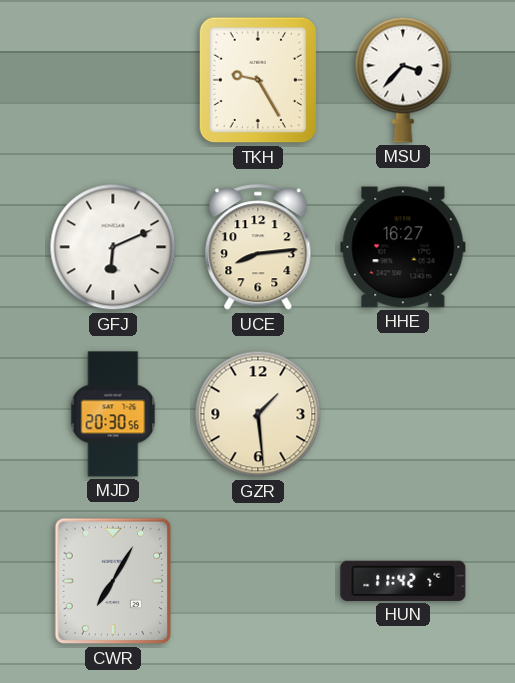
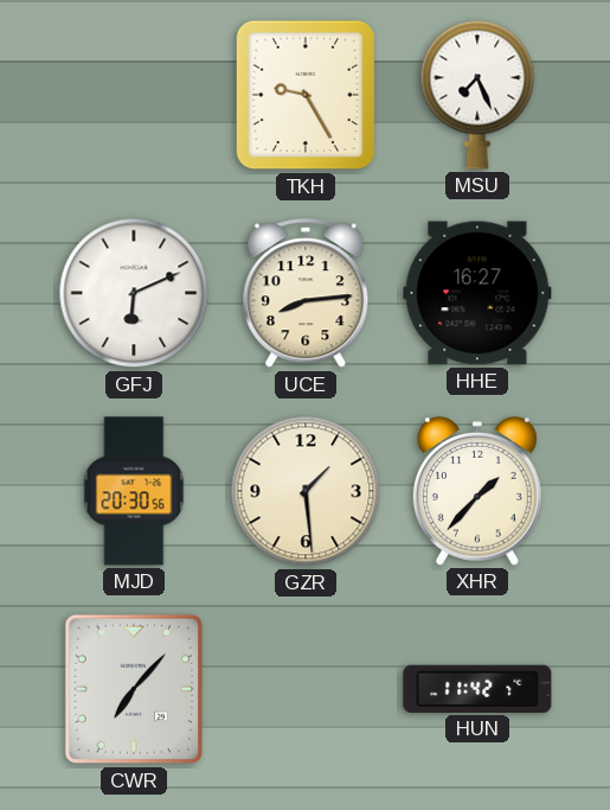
MSU: 3:37 -> 7:26 (477, 95)
XHR: none -> 1:37 (477, 491)
CWR: 7:05 -> 7:07 (134, 689)
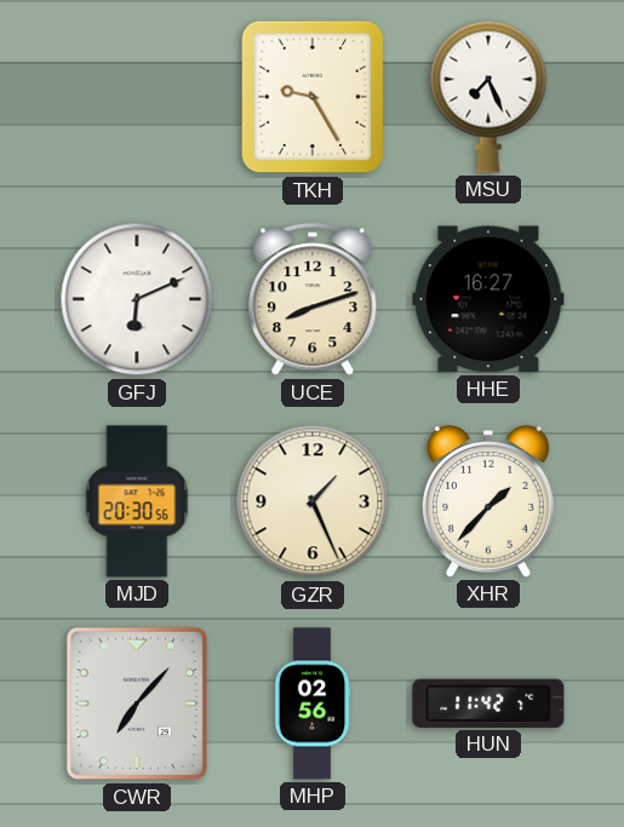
UCE: 8:14 -> 8:12 (313, 300)
GZR: 1:29 -> 1:26 (313, 501)
MHP: none -> 02:56 (313, 703)
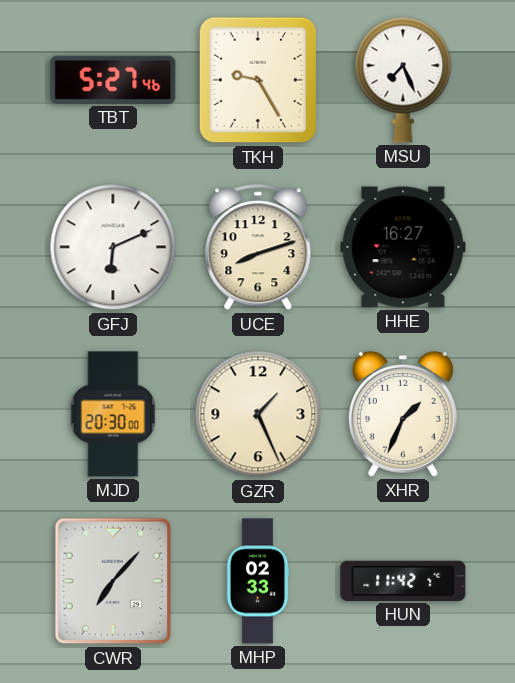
TBT: none -> 5:27 (113, 80)
MJD: 20:30:56 -> 20:30:00 (113, 414)
XHR: 1:37 -> 1:34 (403, 414)
MHP: 02:56 -> 02:33 (258, 581)
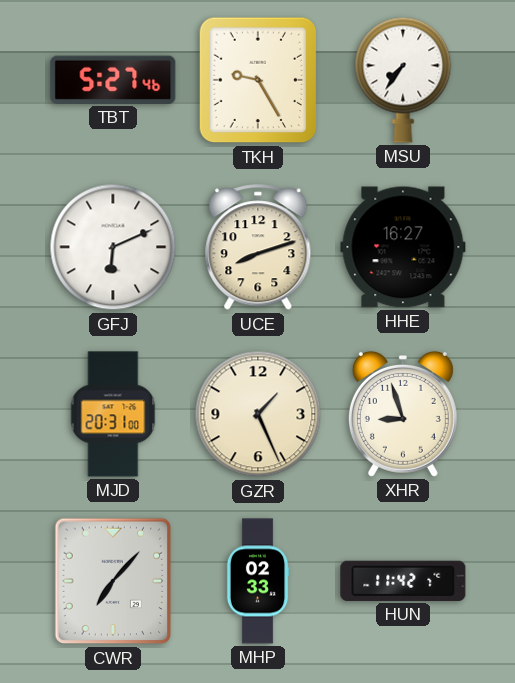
MSU: 7:26 -> 7:36 (403, 80)
MJD: 20:30 -> 20:31 (113, 414)
XHR: 1:34 -> 8:57 (403, 414)
